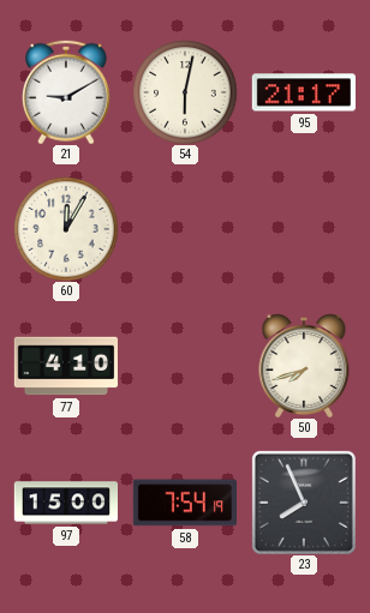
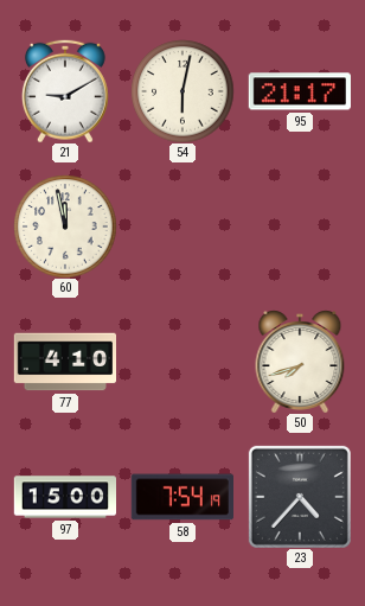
60: 12:05 -> 11:58 (65, 227)
23: 7:56 -> 4:37 (300, 497)
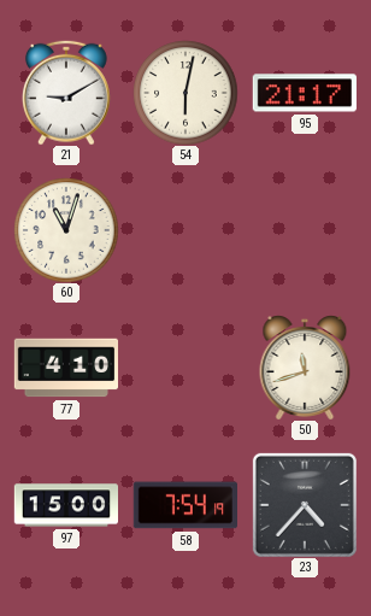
60: 11:58 -> 11:03 (66, 230)
50: 7:42 -> 11:42 (305, 368)
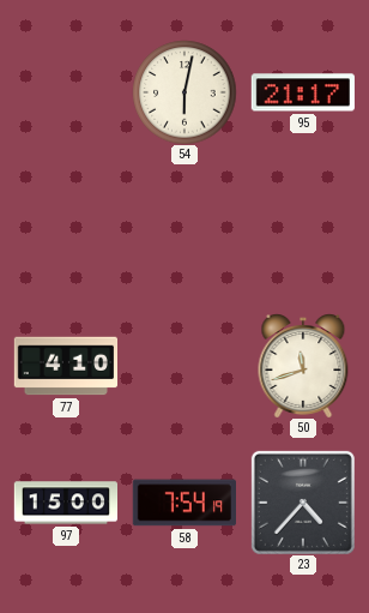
21: 9:10 -> none (66, 93)
60: 11:03 -> none (66, 230)
